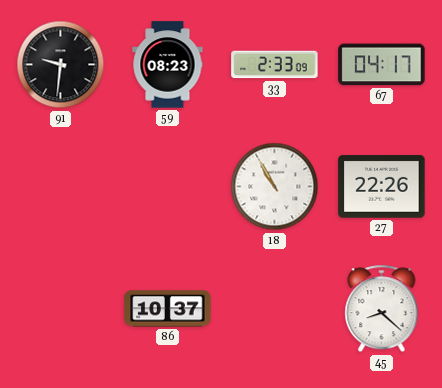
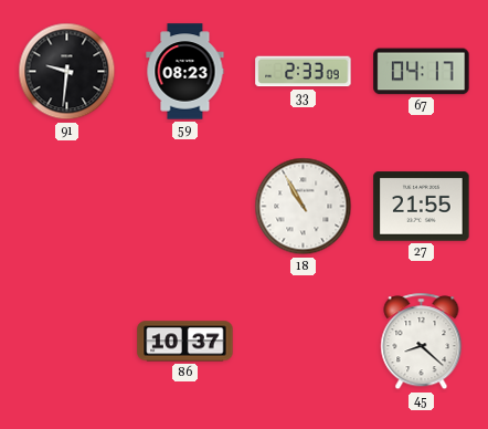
27: 22:26 -> 21:55 (422, 207)
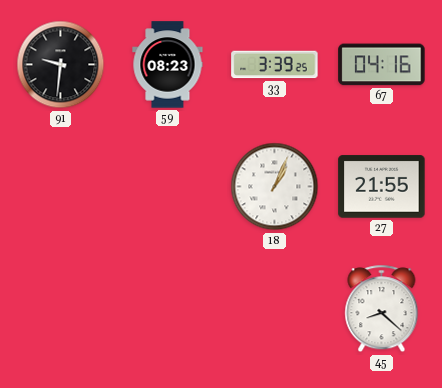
33: 2:33 -> 3:39 (275, 65)
67: 04:17 -> 04:16 (382, 65)
18: 10:55 -> 1:04 (275, 187)
86: 10:37 -> none (185, 342)
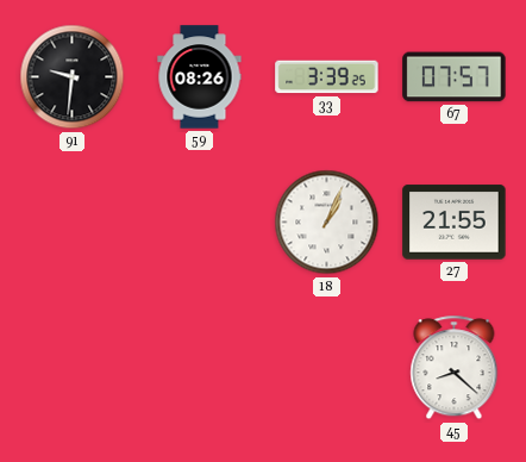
59: 08:23 -> 08:26 (200, 77)
67: 04:16 -> 07:57 (455, 77)
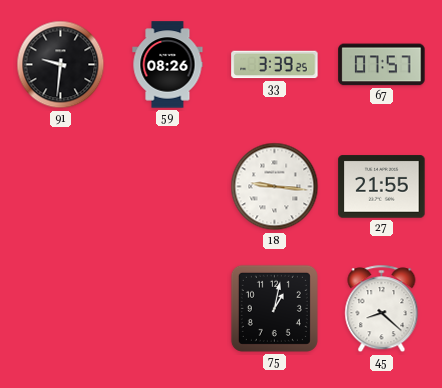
18: 1:04 -> 9:16 (275, 187)
75: none -> 1:02 (274, 308)
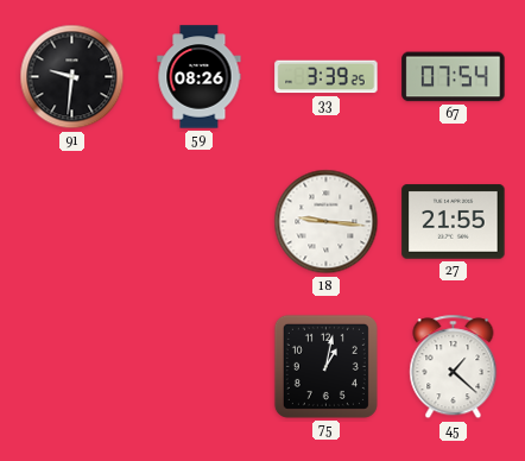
67: 07:57 -> 07:54 (454, 77)
45: 8:22 -> 1:22 (454, 367)
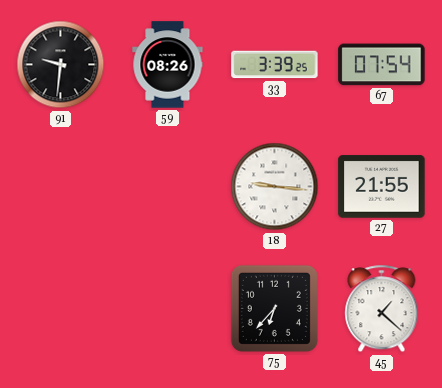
75: 1:02 -> 6:37 (274, 308)
